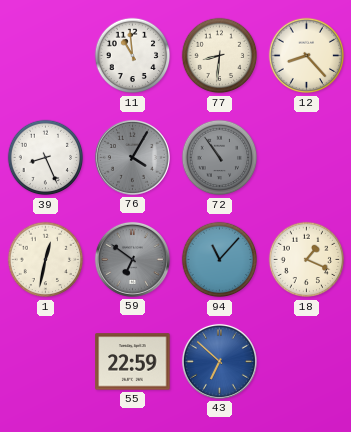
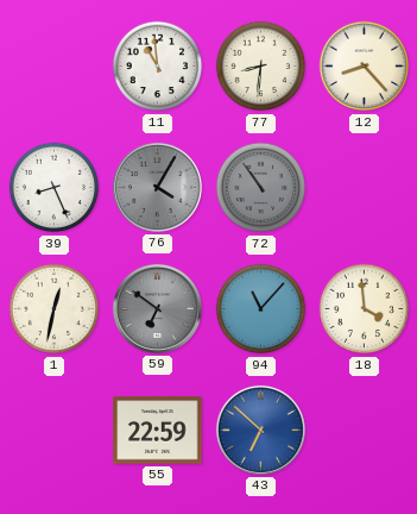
18: 1:19 -> 3:59 (365, 309)
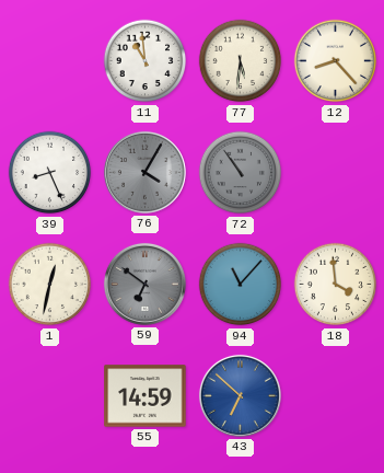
77: 8:31 -> 5:31 (241, 61)
55: 22:59 -> 14:59 (146, 396)
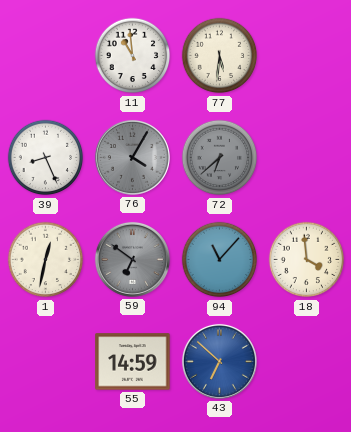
12: 8:23 -> none (336, 61)
72: 10:54 -> 6:38 (220, 158)
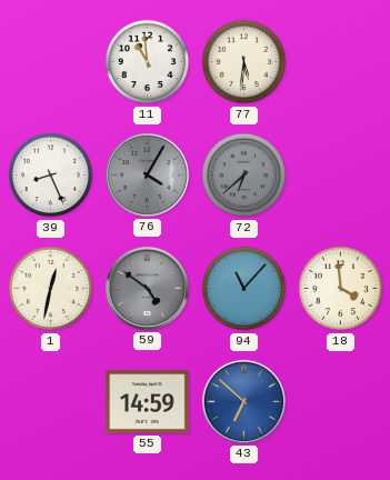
59: 6:51 -> 4:51 (147, 288)
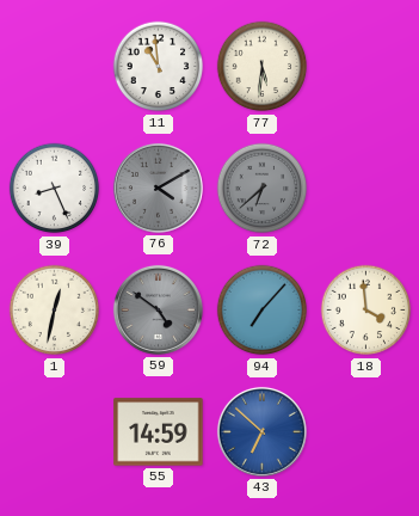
76: 4:05 -> 4:10 (158, 188)
94: 11:07 -> 7:07 (263, 311)
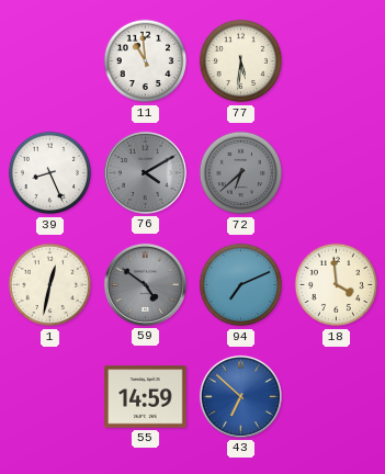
94: 7:07 -> 7:11 (241, 285)
